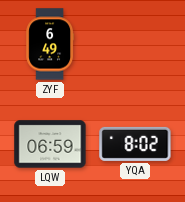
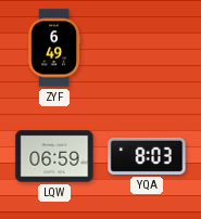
YQA: 8:02 -> 8:03 (147, 156)
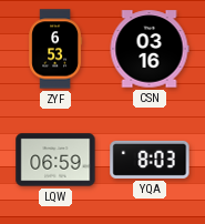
ZYF: 6:49 -> 6:53 (55, 49)
CSN: none -> 03:16 (150, 49)
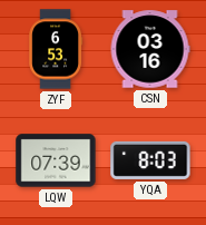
LQW: 06:59 -> 07:39 (56, 160)
